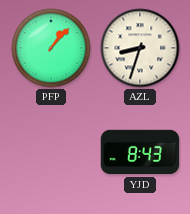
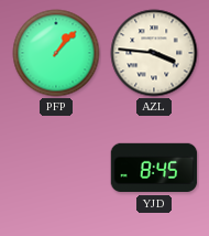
AZL: 8:33 -> 3:46 (154, 53)
YJD: 8:43 -> 8:45 (154, 168)
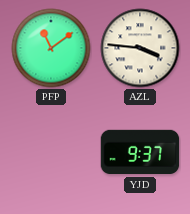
PFP: 1:07 -> 11:09 (51, 48)
YJD: 8:45 -> 9:37 (140, 152)
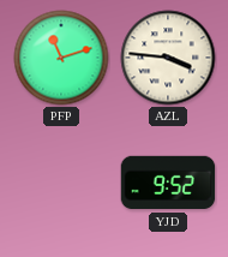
PFP: 11:09 -> 11:12 (61, 58)
YJD: 9:37 -> 9:52 (168, 183)
